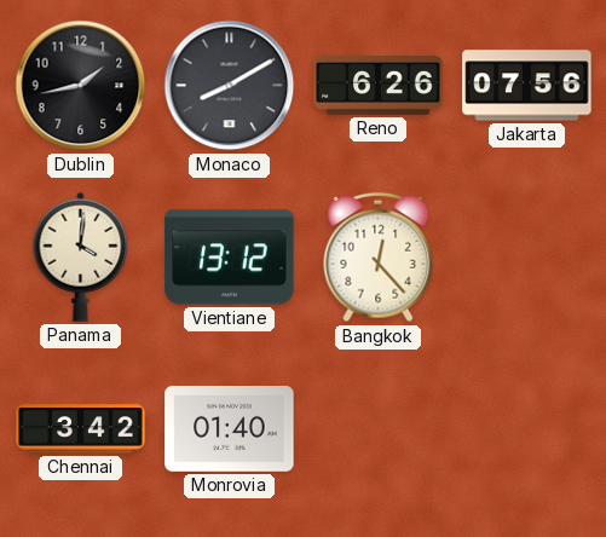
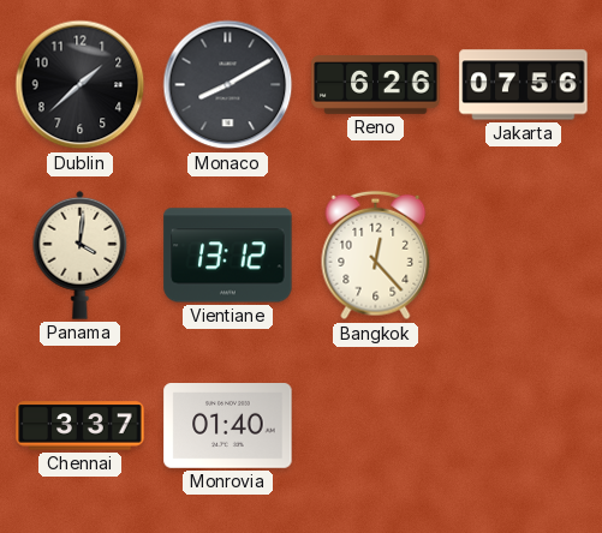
Dublin: 1:43 -> 1:38 (81, 85)
Chennai: 3:42 -> 3:37 (81, 426)
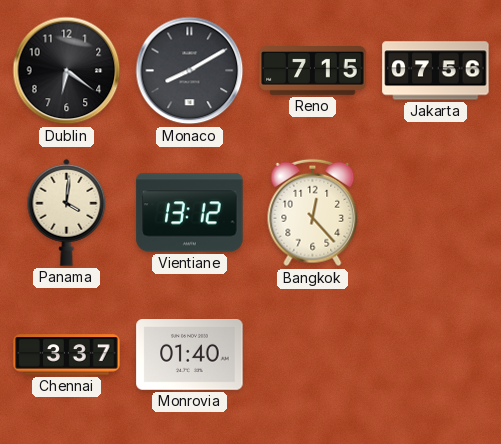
Dublin: 1:38 -> 6:21 (67, 71)
Reno: 6:26 -> 7:15 (313, 71)
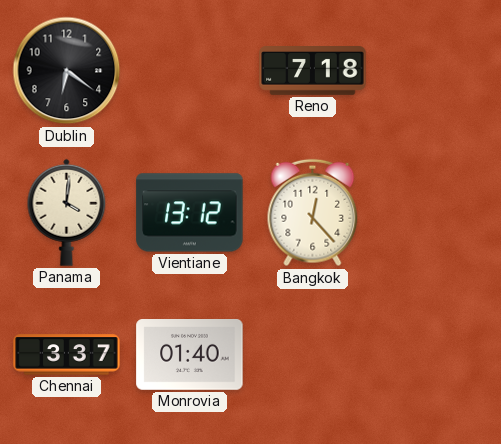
Monaco: 8:10 -> none (190, 71)
Reno: 7:15 -> 7:18 (313, 71)
Jakarta: 07:56 -> none (436, 71)
